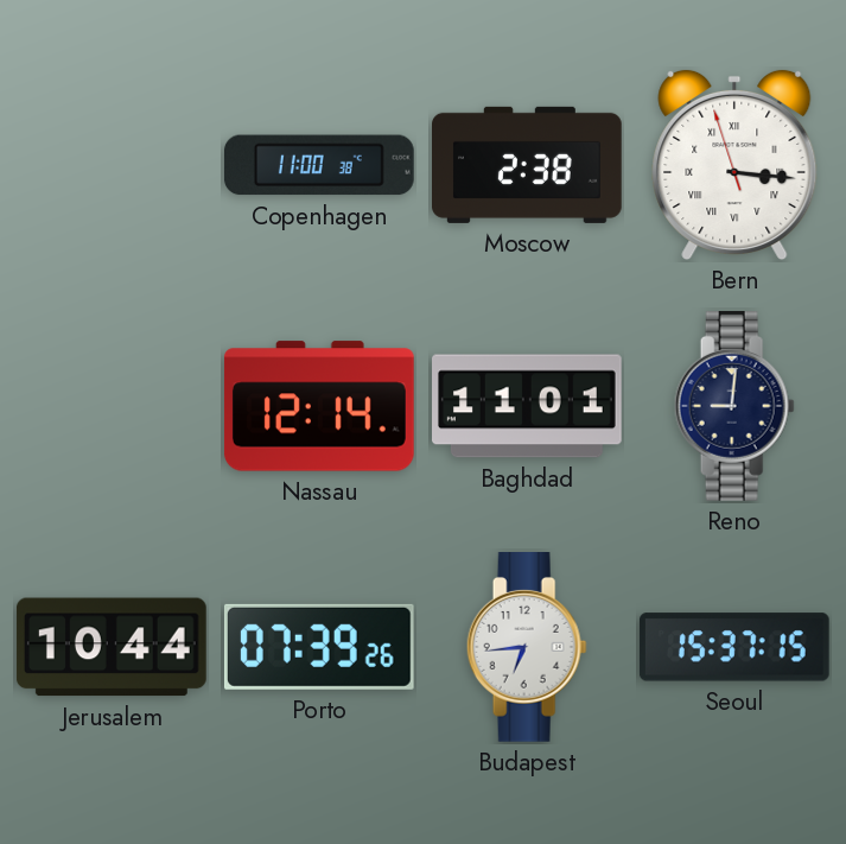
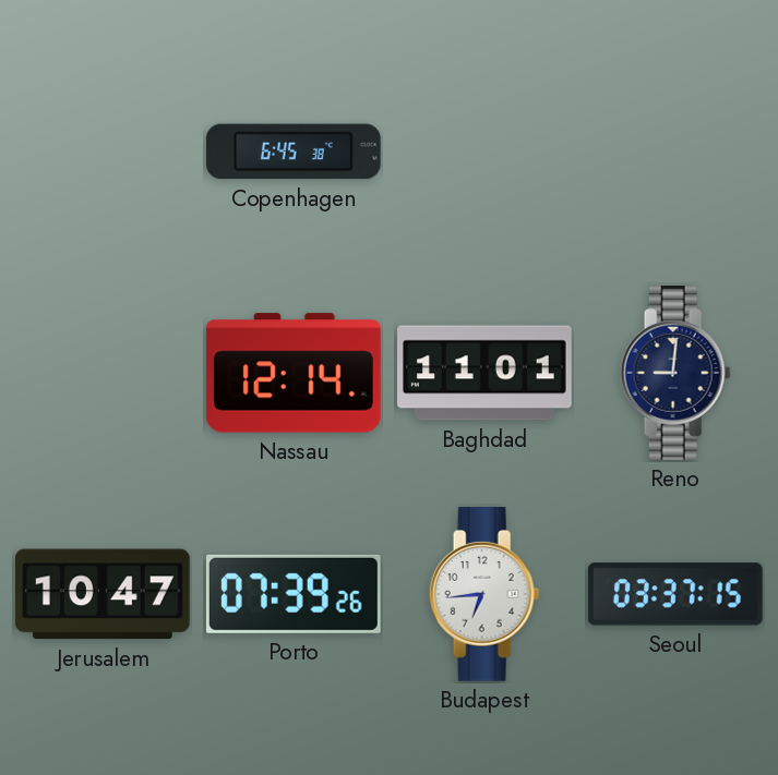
Copenhagen: 11:00 -> 6:45 (294, 152)
Moscow: 2:38 -> none (527, 165)
Bern: 3:15 -> none (734, 165)
Jerusalem: 10:44 -> 10:47 (103, 594)
Seoul: 15:37 -> 03:37 (675, 594)
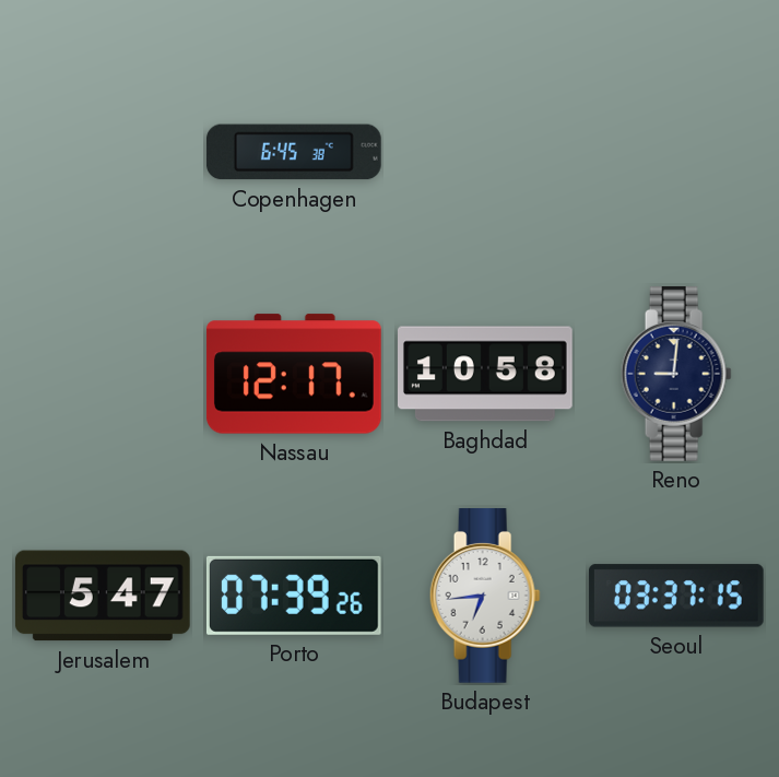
Nassau: 12:14 -> 12:17 (294, 374)
Baghdad: 11:01 -> 10:58 (486, 374)
Jerusalem: 10:47 -> 5:47 (103, 596)
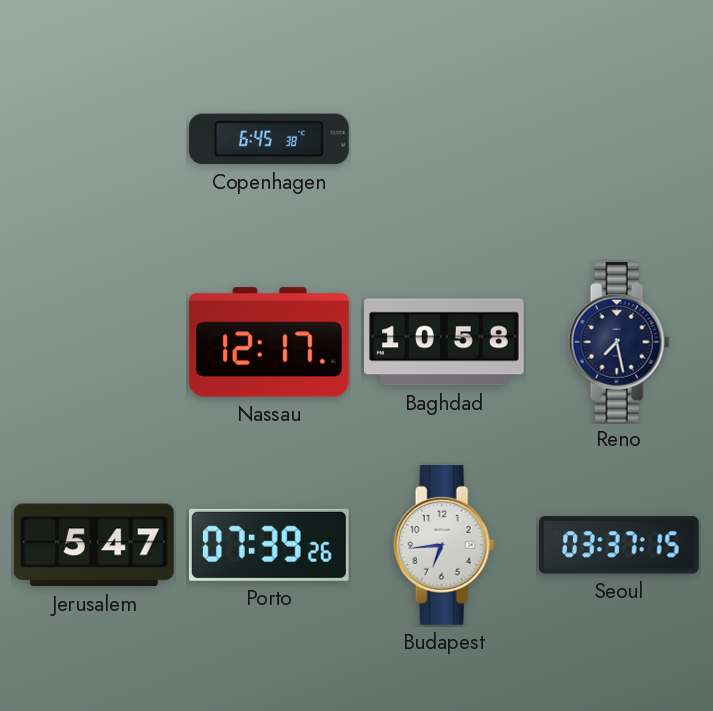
Reno: 9:01 -> 7:28 (619, 343)
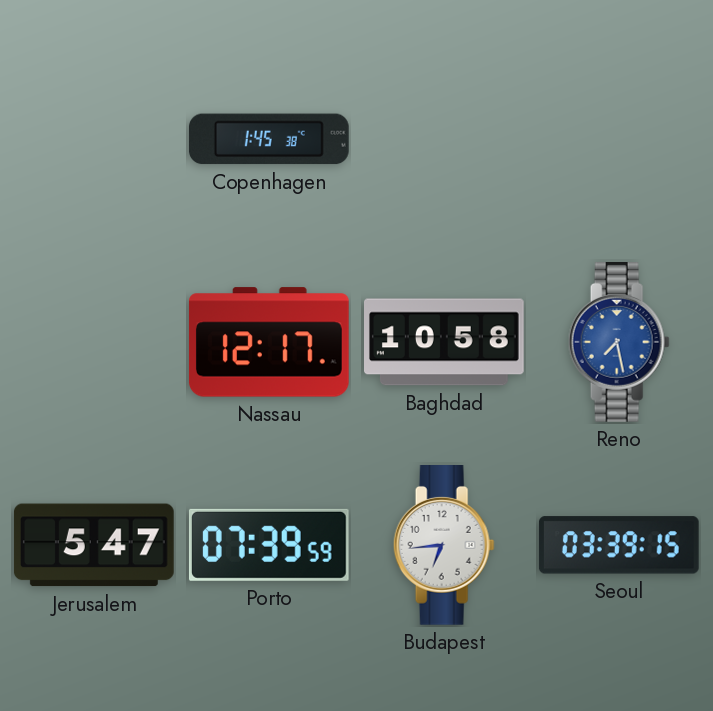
Copenhagen: 6:45 -> 1:45 (269, 139)
Reno dial: navy -> blue (619, 343)
Porto: 07:39:26 -> 07:39:59 (269, 545)
Seoul: 03:37 -> 03:39 (619, 545)
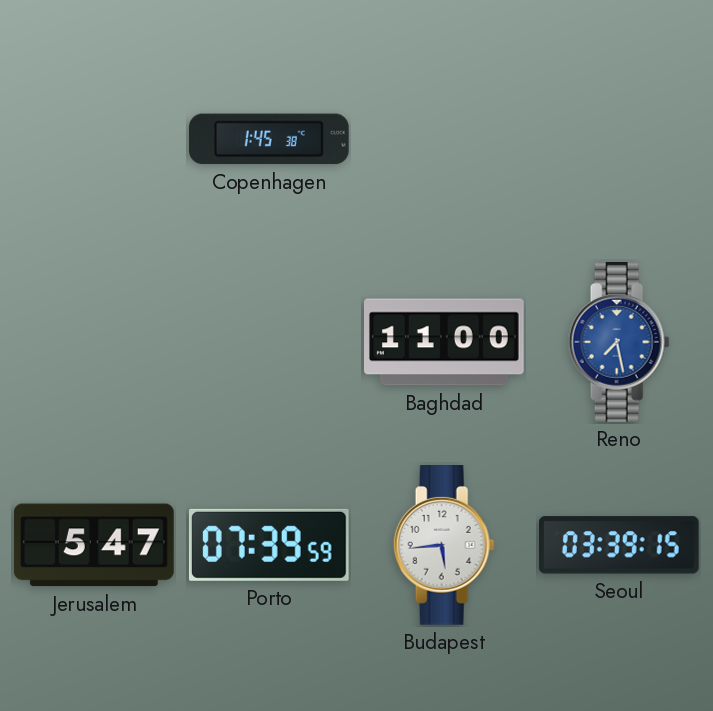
Nassau: 12:17 -> none (269, 342)
Baghdad: 10:58 -> 11:00 (445, 342)
Budapest: 6:44 -> 5:44 (444, 546)
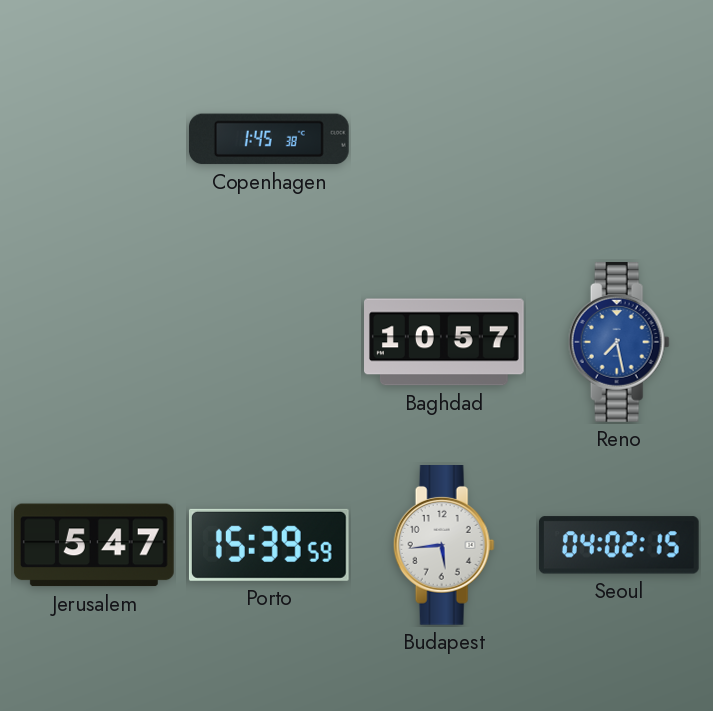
Baghdad: 11:00 -> 10:57 (445, 342)
Porto: 07:39 -> 15:39 (269, 545)
Seoul: 03:39 -> 04:02 (619, 545)
